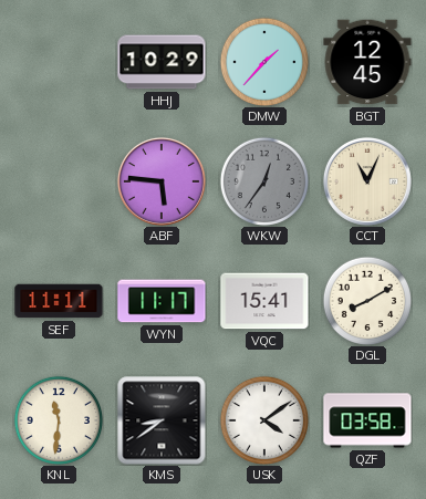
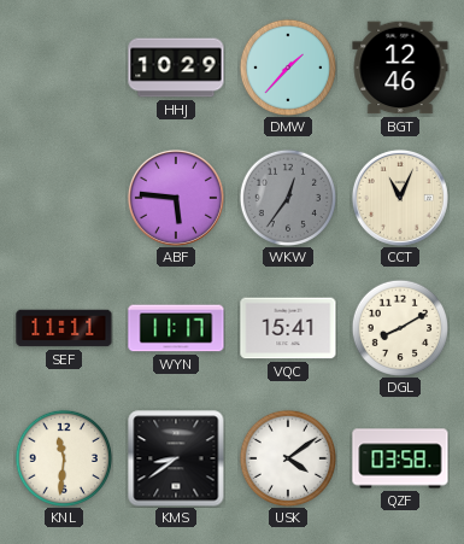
BGT: 12:45 -> 12:46 (400, 68)
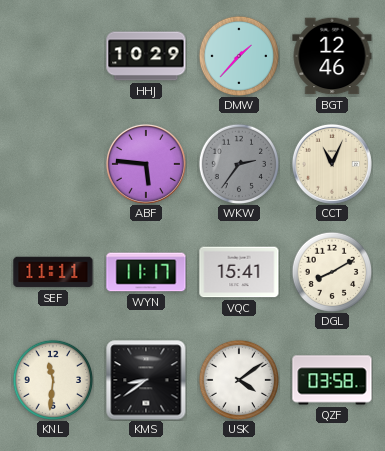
WKW: 12:36 -> 2:36 (238, 163)
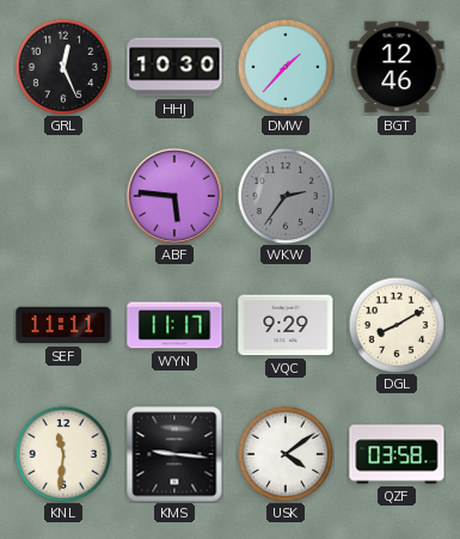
GRL: none -> 12:26 (62, 66)
HHJ: 10:29 -> 10:30 (174, 67)
CCT: 11:04 -> none (332, 164)
VQC: 15:41 -> 9:29 (286, 325)
KMS: 8:39 -> 9:16 (174, 454)
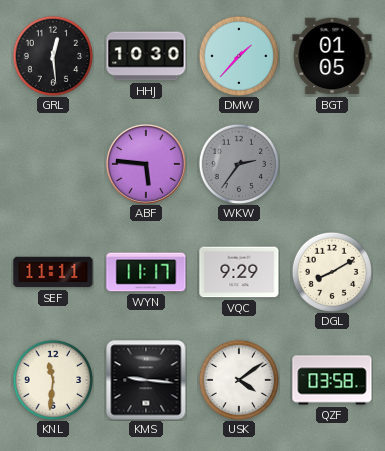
GRL: 12:26 -> 12:29 (52, 55)
BGT: 12:46 -> 01:05 (332, 56)
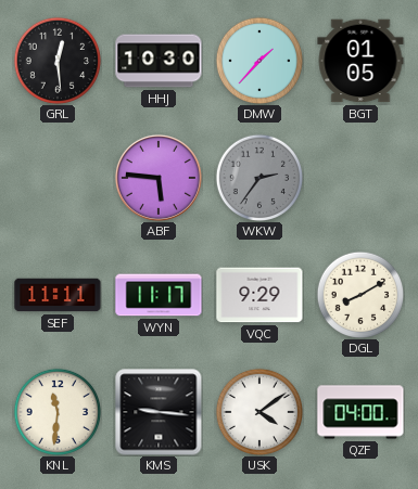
QZF: 03:58 -> 04:00 (360, 412)
